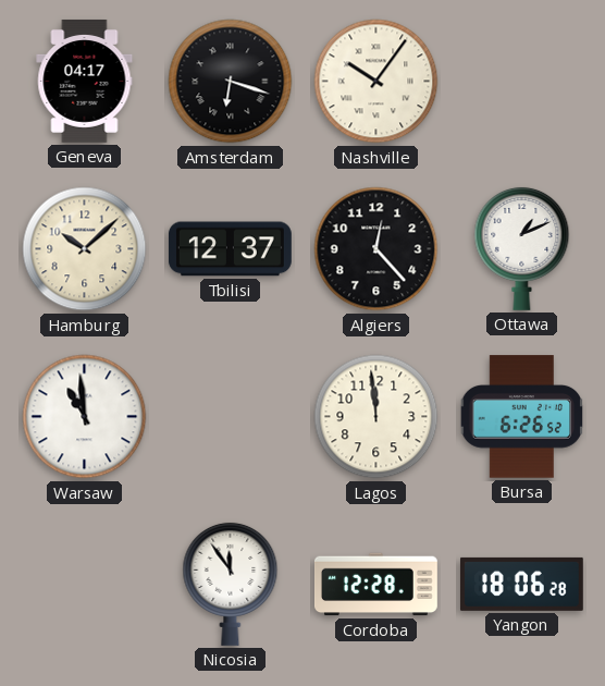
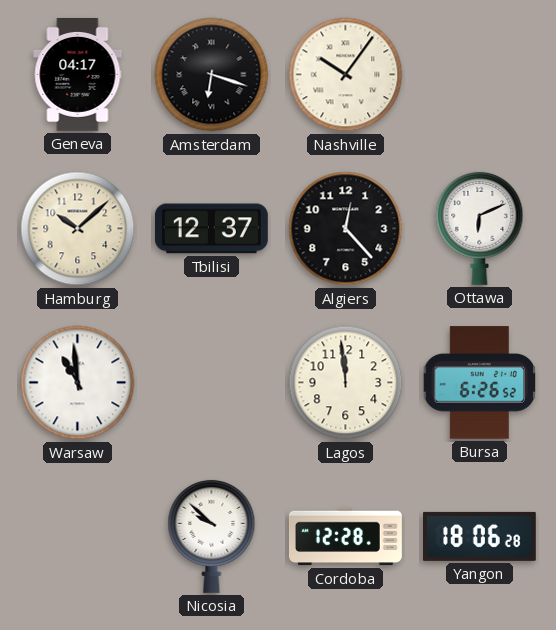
Ottawa: 1:11 -> 6:11 (480, 228)
Nicosia: 11:54 -> 9:52 (212, 536)
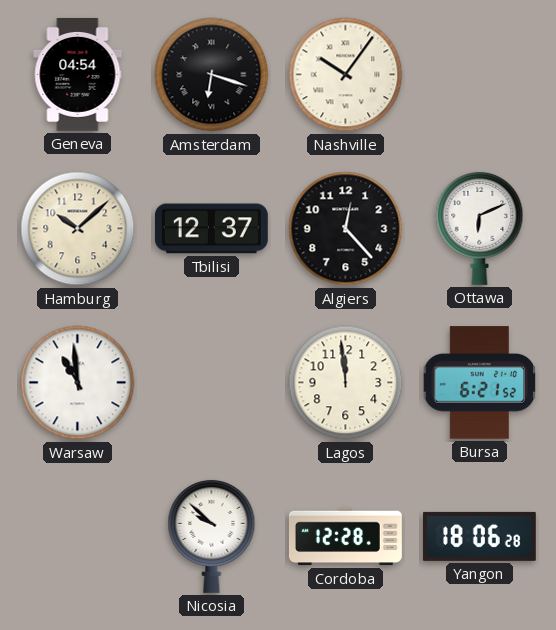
Geneva: 04:17 -> 04:54 (78, 74)
Bursa: 6:26 -> 6:21 (480, 383)
